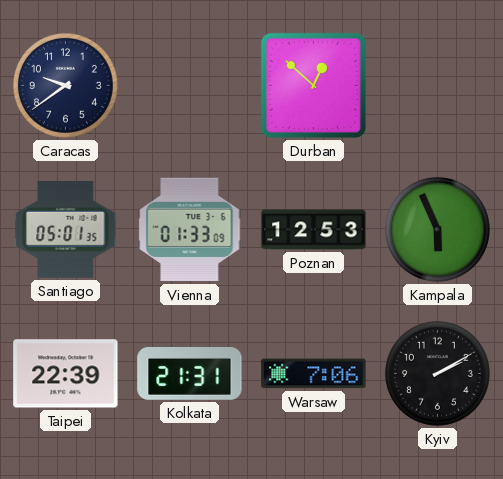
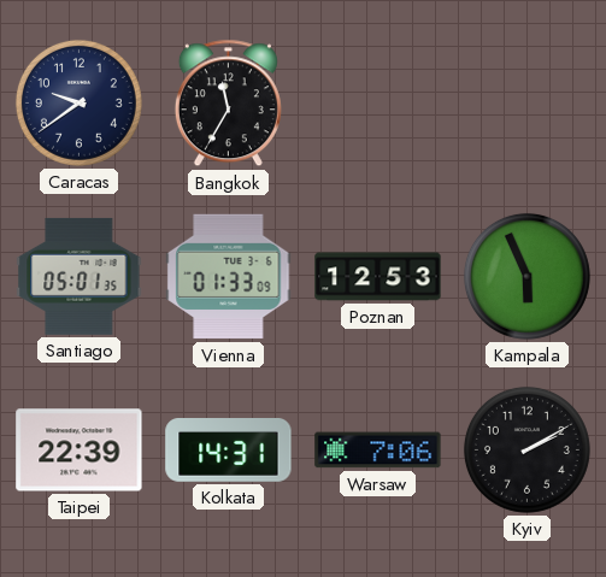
Bangkok: none -> 11:35 (228, 104)
Durban: 12:52 -> none (313, 85)
Kolkata: 21:31 -> 14:31 (229, 451)
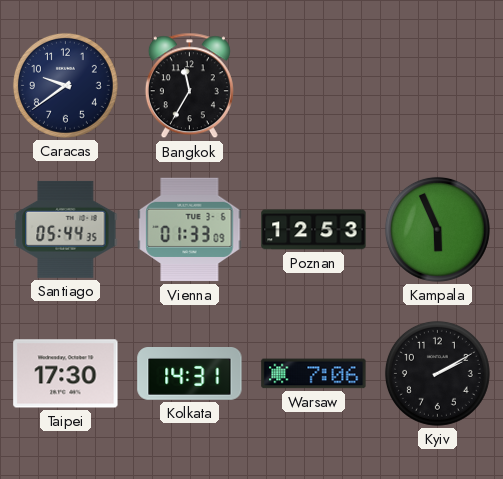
Santiago: 05:01 -> 05:44 (66, 229)
Taipei: 22:39 -> 17:30 (66, 374)
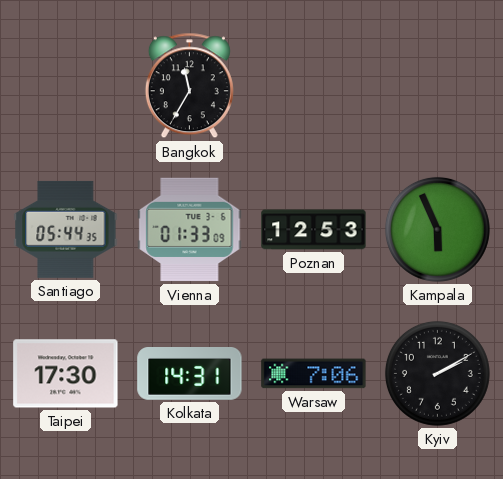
Caracas: 9:39 -> none (65, 85)
